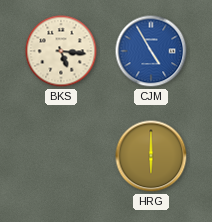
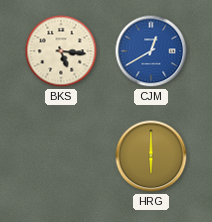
CJM: 4:55 -> 12:40 (151, 51)
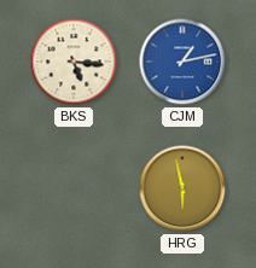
CJM: 12:40 -> 1:13 (182, 62)
HRG: 6:00 -> 5:58 (182, 188)
